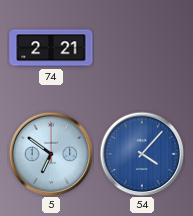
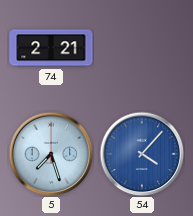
5: 6:51 -> 7:27 (51, 154)
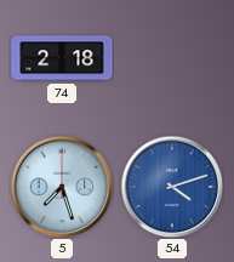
74: 2:21 -> 2:18 (62, 58)
54: 4:07 -> 4:12 (172, 187)
